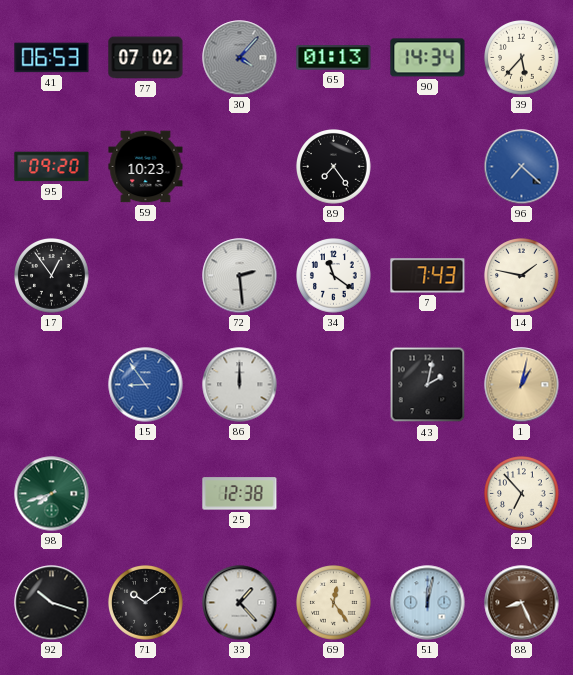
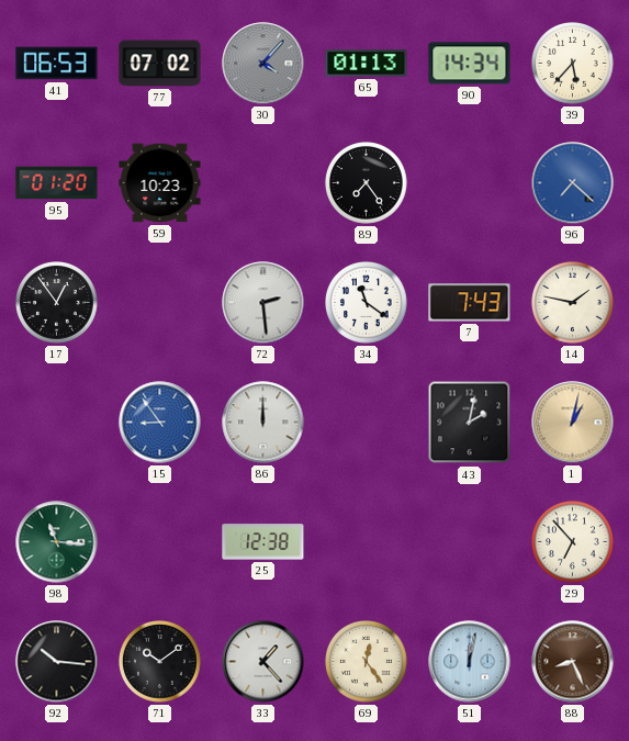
95: 09:20 -> 01:20 (57, 183)
98: 7:42 -> 11:16 (57, 542)
92: 10:18 -> 10:16 (57, 662)
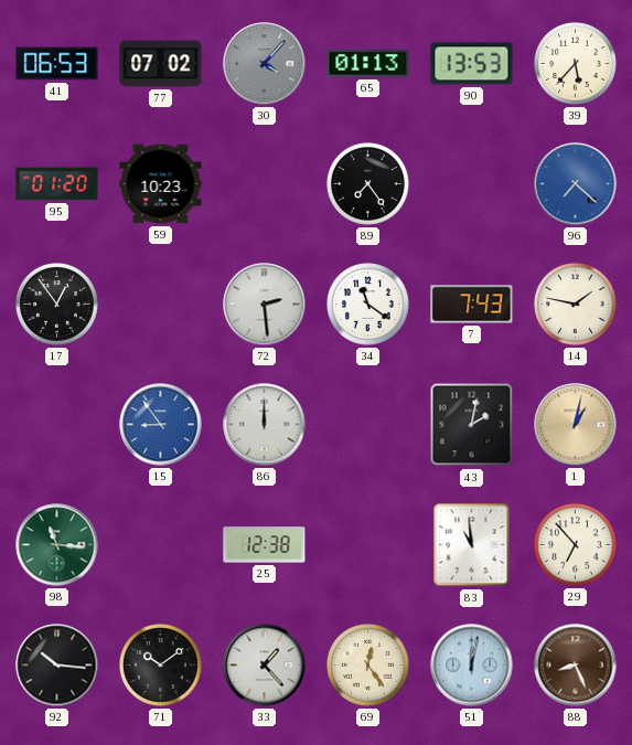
90: 14:34 -> 13:53 (472, 64)
83: none -> 10:59 (472, 545)
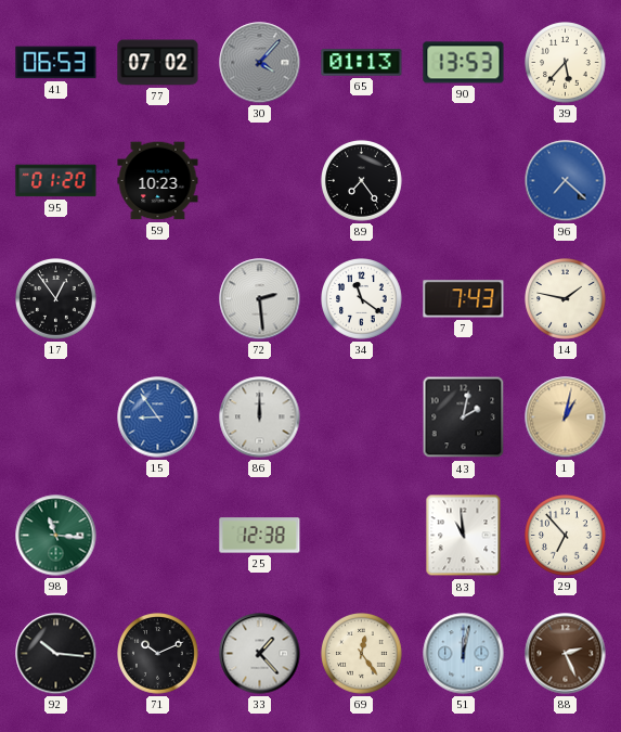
71: 10:09 -> 10:11 (158, 654)
88: 8:26 -> 2:26 (566, 654)
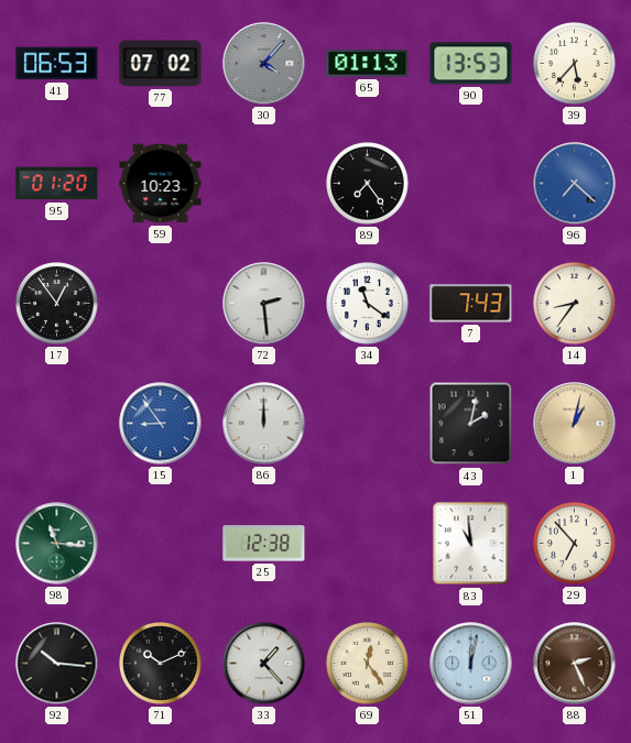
14: 1:47 -> 8:36 (575, 304)
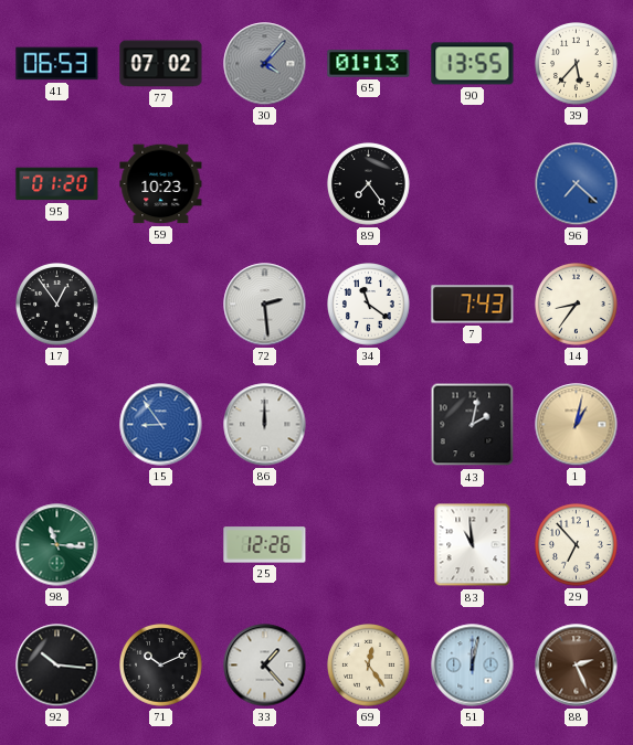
90: 13:53 -> 13:55 (473, 64)
25: 12:38 -> 12:26 (265, 545)
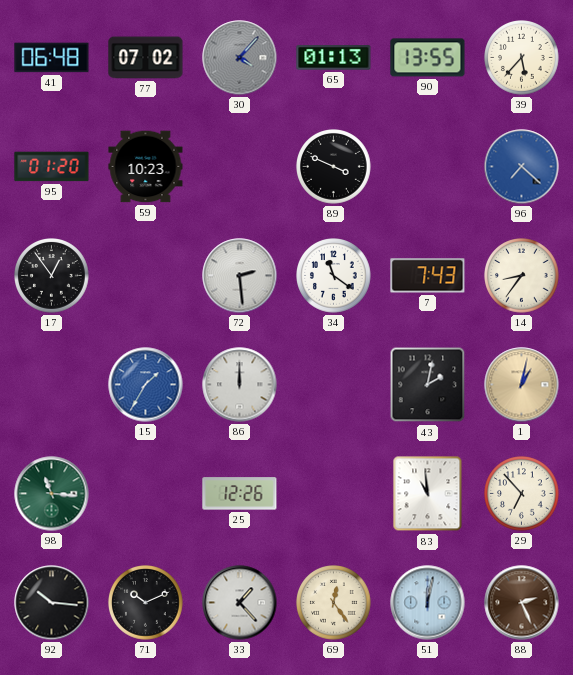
41: 06:53 -> 06:48 (52, 58)
89: 7:24 -> 3:49 (334, 167)
15: 8:54 -> 1:35 (146, 385)
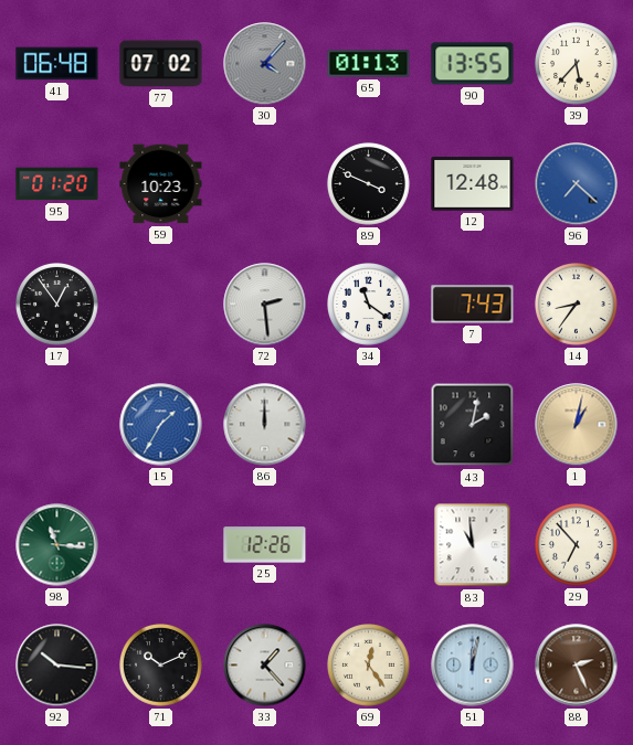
12: none -> 12:48 (473, 184)
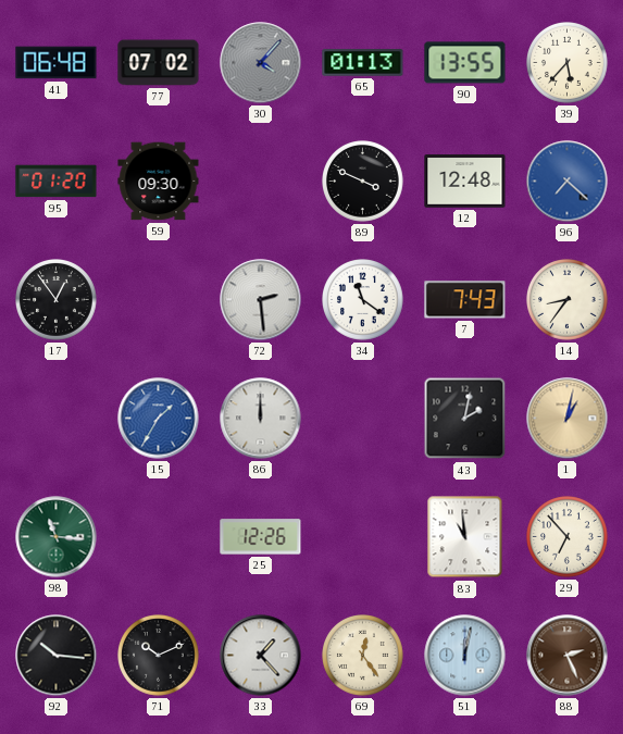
59: 10:23 -> 09:30 (159, 182)
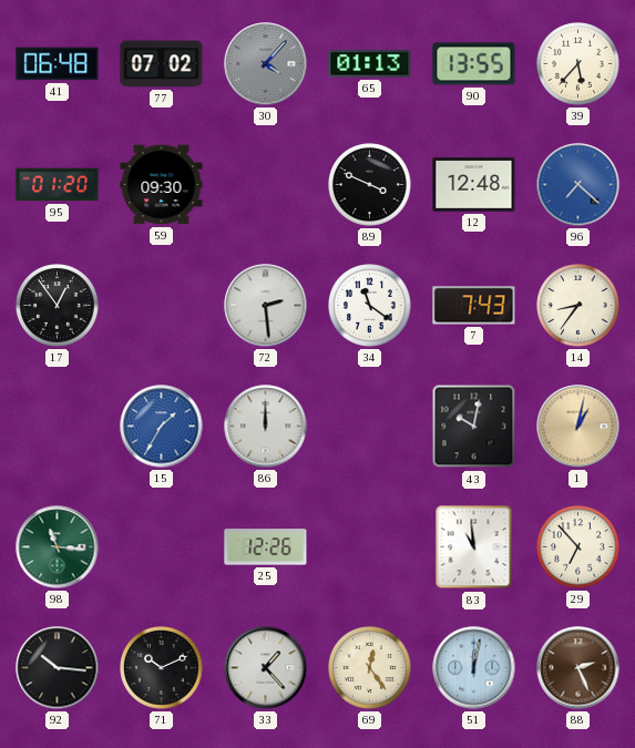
43: 2:02 -> 10:02 (474, 427)
